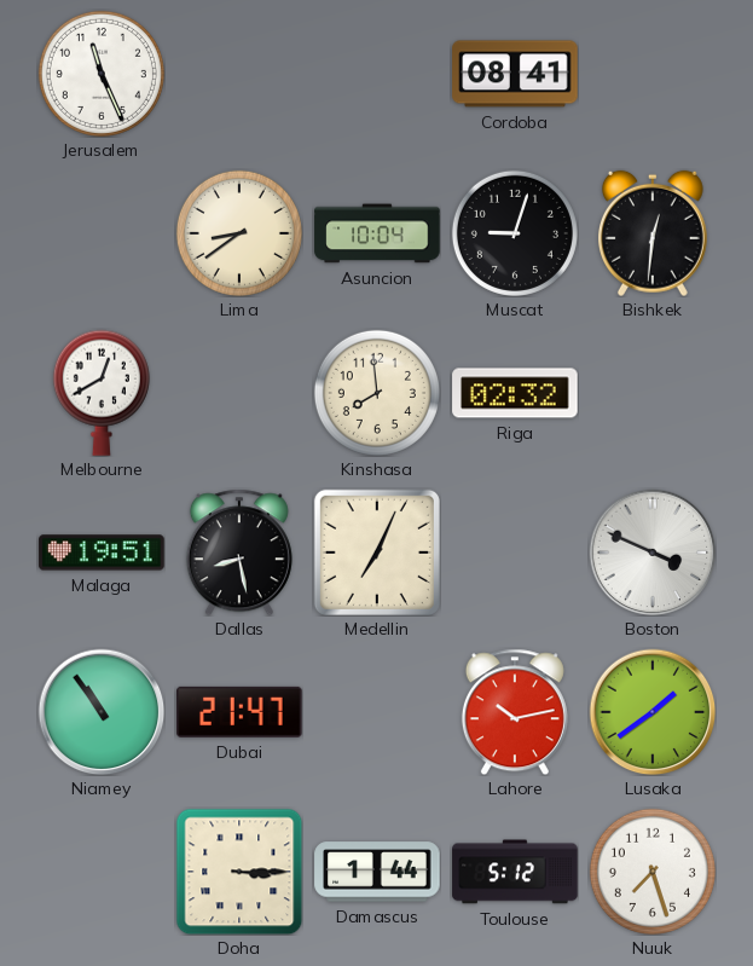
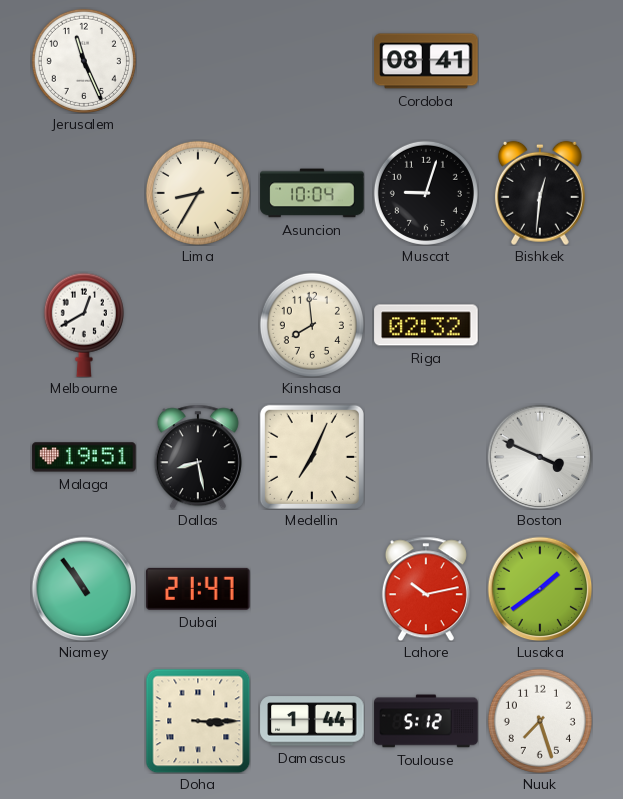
Lima: 8:39 -> 8:35 (198, 193)
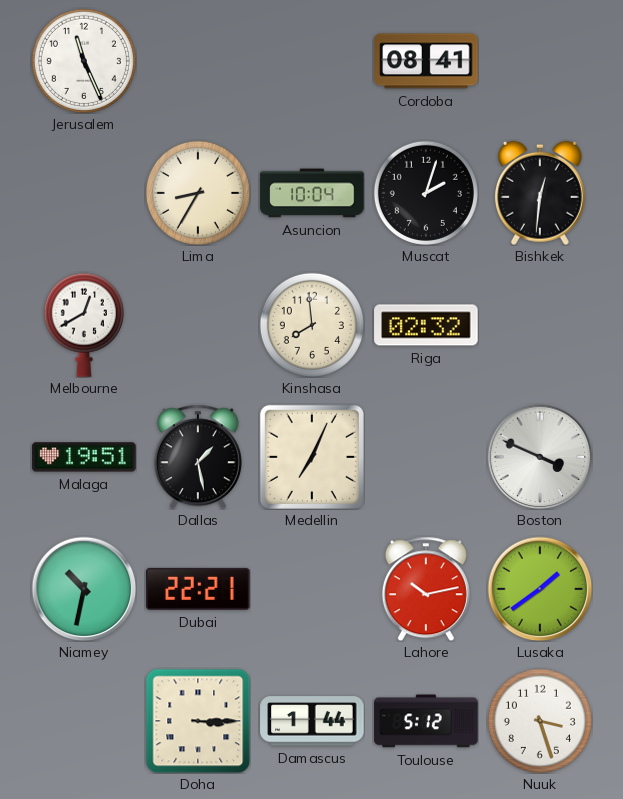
Muscat: 9:03 -> 2:03 (426, 193)
Dallas: 8:28 -> 1:28 (198, 457)
Niamey: 10:54 -> 10:32 (84, 589)
Dubai: 21:47 -> 22:21 (198, 589)
Nuuk: 7:27 -> 3:27 (540, 721)
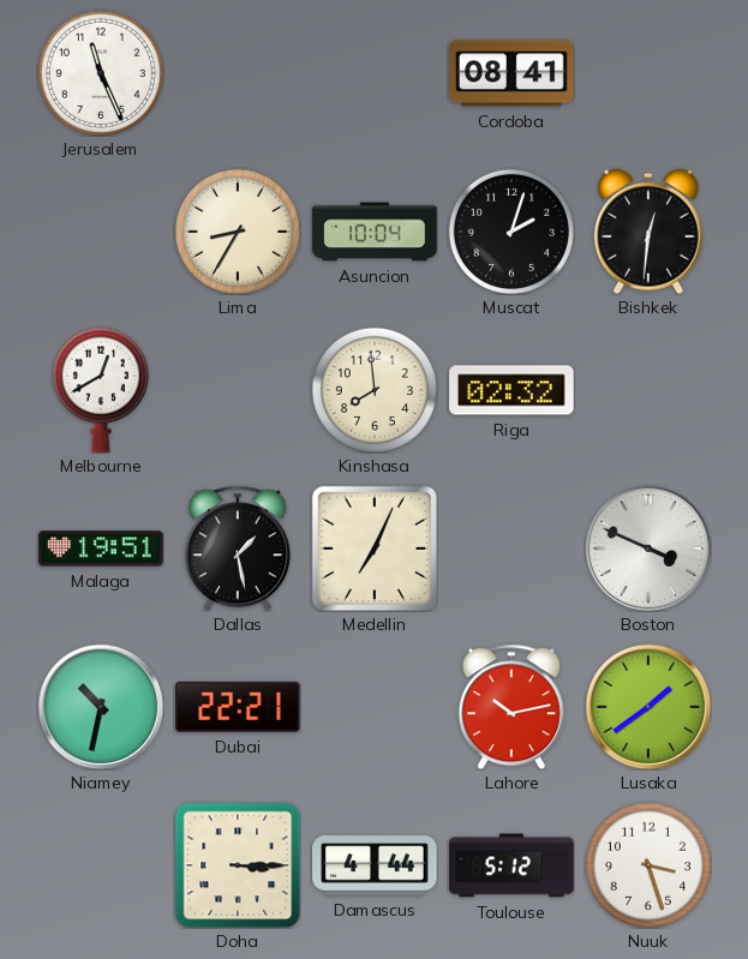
Damascus: 1:44 -> 4:44 (375, 865)
